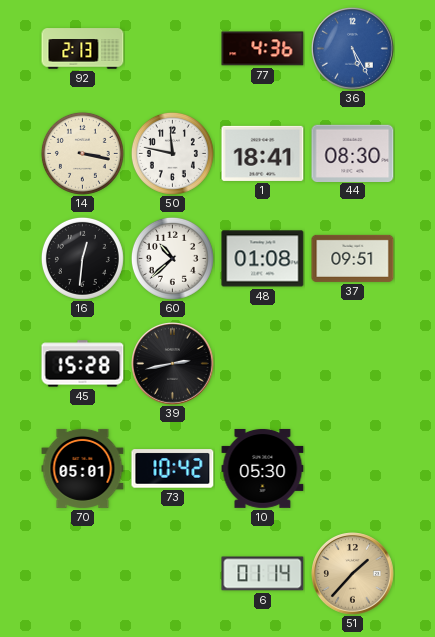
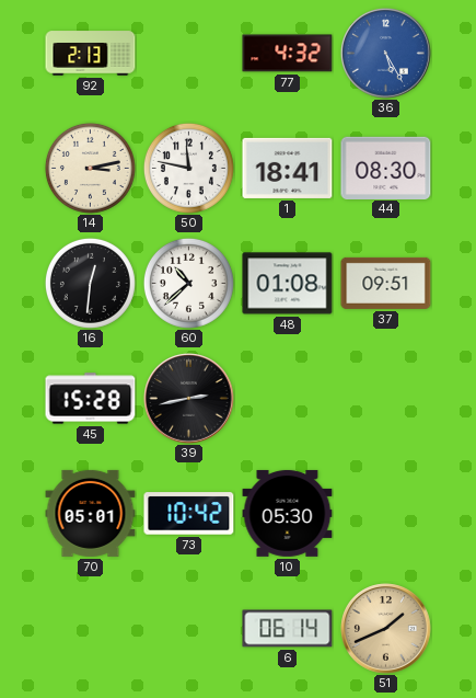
77: 4:36 -> 4:32 (288, 54)
14: 3:17 -> 3:13 (90, 168)
6: 01:14 -> 06:14 (288, 629)
51: 1:37 -> 1:41 (386, 629)
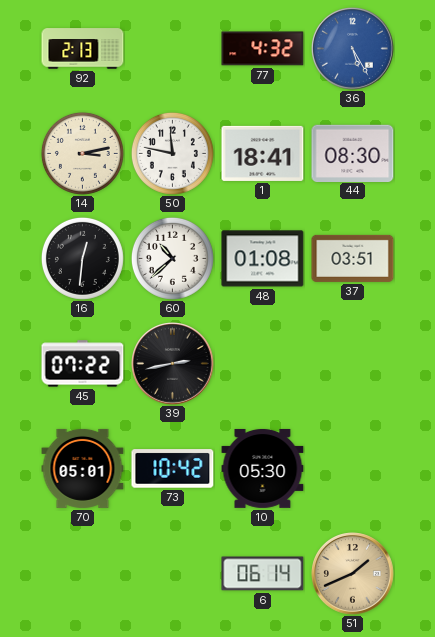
37: 09:51 -> 03:51 (353, 258)
45: 15:28 -> 07:22 (83, 364)
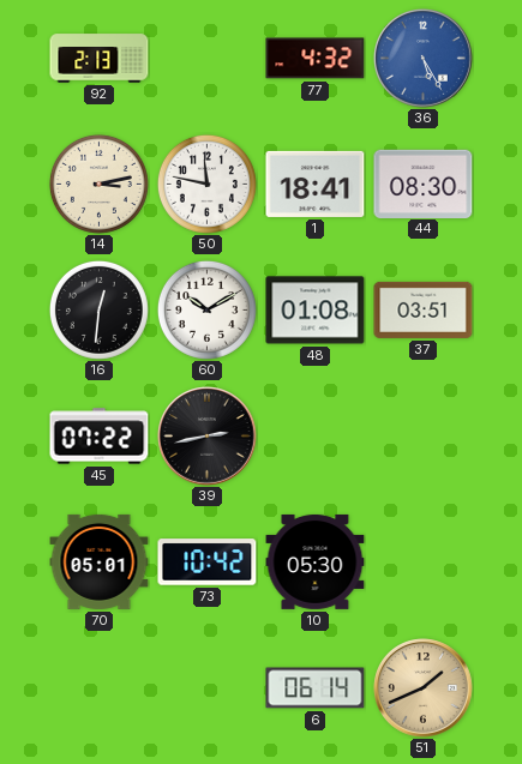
60: 10:38 -> 10:10 (206, 309)
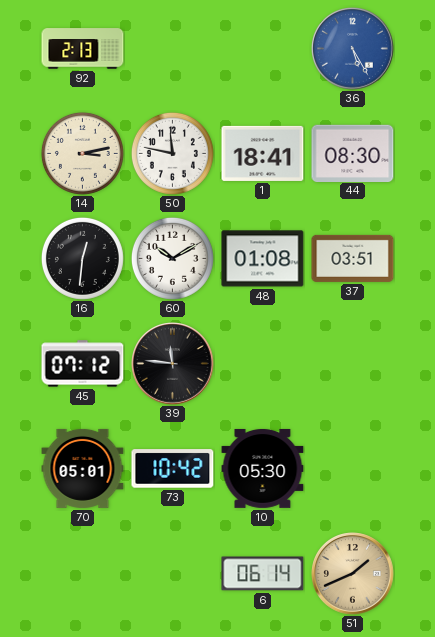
77: 4:32 -> none (316, 59)
45: 07:22 -> 07:12 (83, 364)
39: 2:43 -> 11:46 (173, 364)
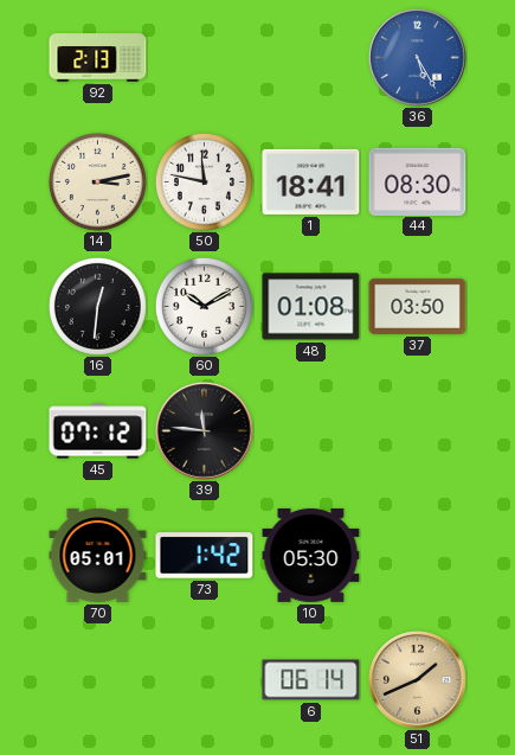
37: 03:51 -> 03:50 (418, 306)
73: 10:42 -> 1:42 (205, 556)
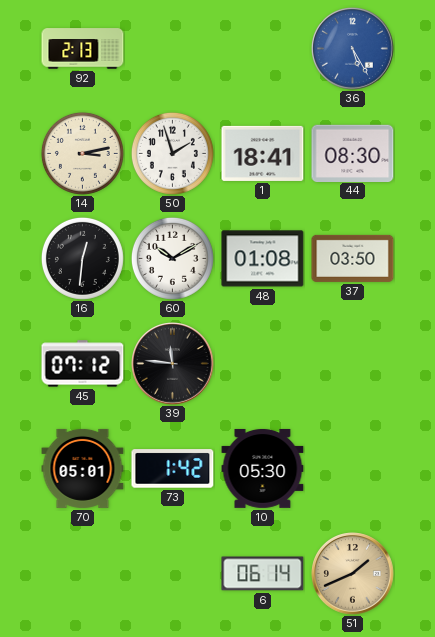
50: 11:47 -> 1:57 (172, 153)
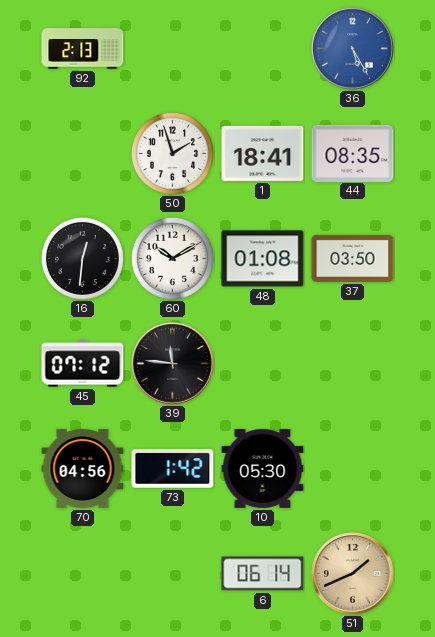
14: 3:13 -> none (82, 153)
44: 08:30 -> 08:35 (353, 153)
70: 05:01 -> 04:56 (83, 468)
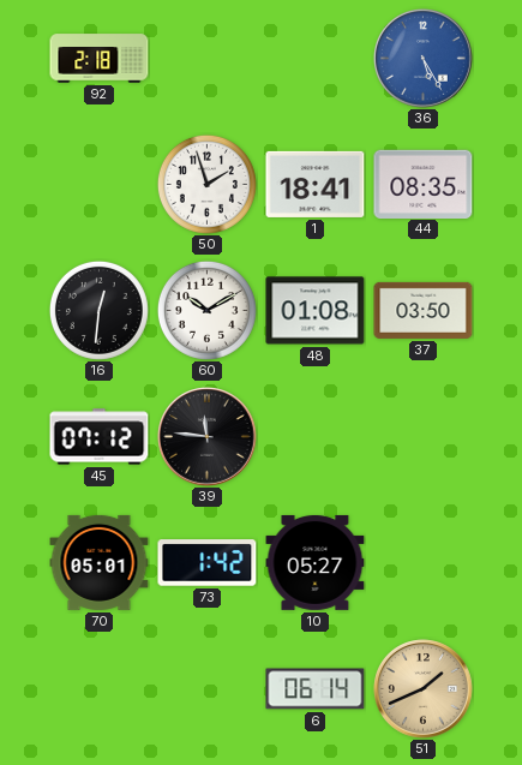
92: 2:13 -> 2:18 (100, 59)
70: 04:56 -> 05:01 (100, 562)
10: 05:30 -> 05:27 (316, 562)
